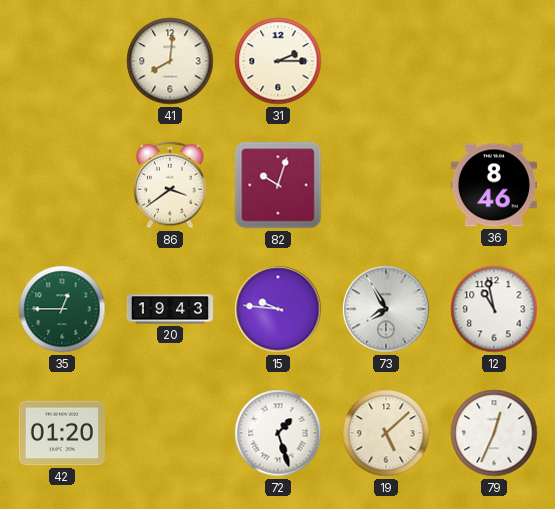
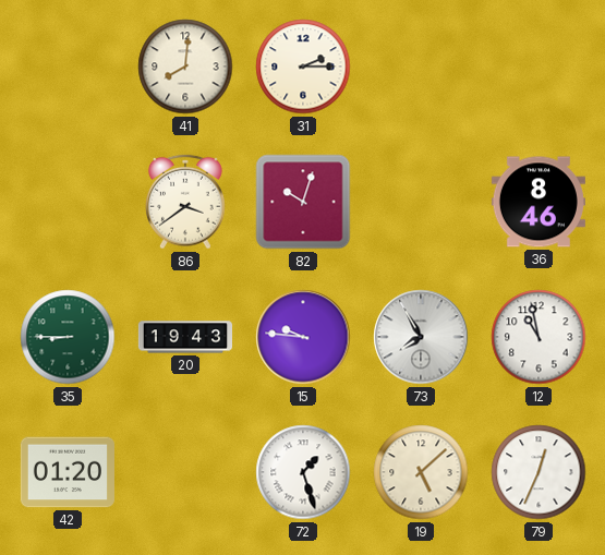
35: 12:45 -> 8:45 (68, 337)
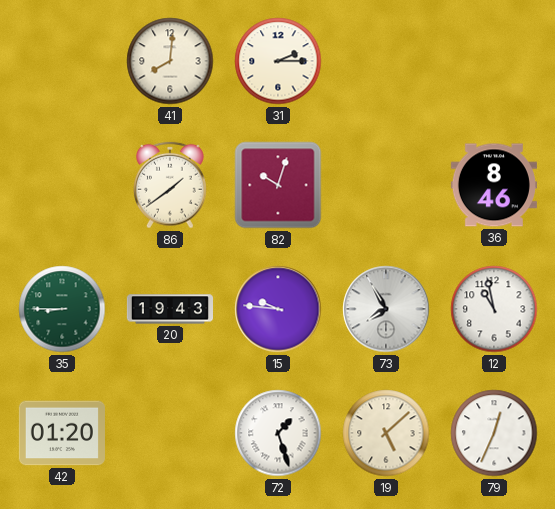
86: 3:39 -> 1:39 (171, 185)
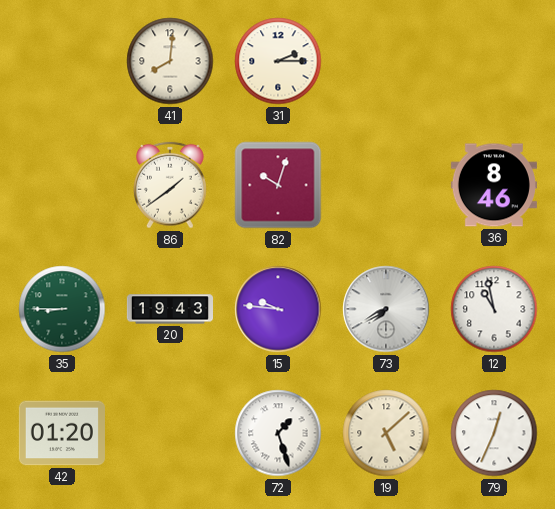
73: 7:55 -> 7:40 (386, 309)
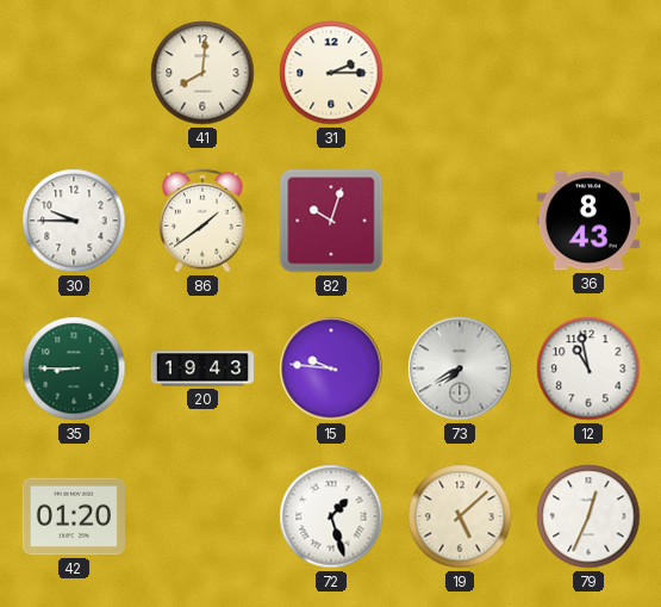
30: none -> 9:45 (74, 221)
36: 8:46 -> 8:43 (588, 221)
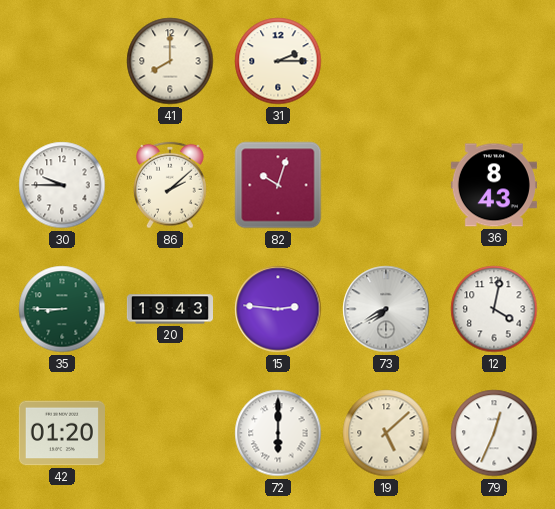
41: 8:01 -> 8:00 (170, 61)
86: 1:39 -> 2:08 (171, 185)
15: 9:46 -> 2:46 (278, 309)
12: 10:58 -> 4:02 (494, 309)
72: 1:27 -> 6:00 (278, 433)
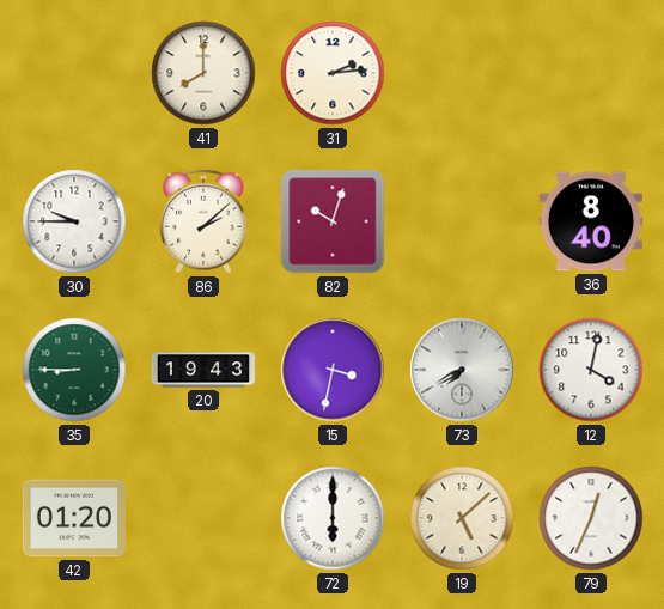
31: 2:15 -> 2:14 (333, 73)
36: 8:43 -> 8:40 (591, 221)
15: 2:46 -> 3:32 (333, 370)
